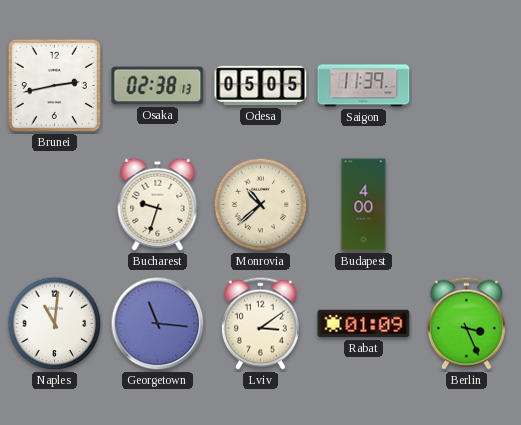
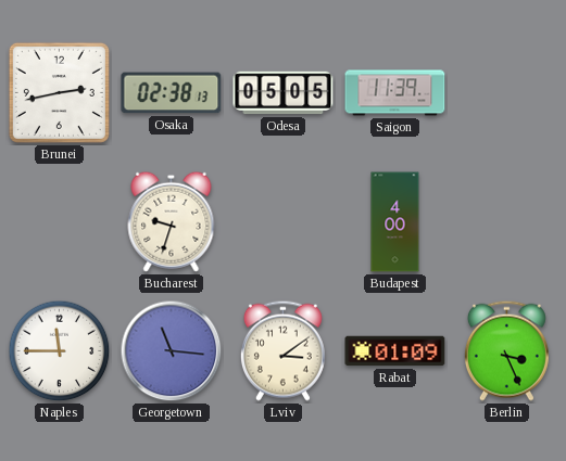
Monrovia: 10:38 -> none (261, 205)
Naples: 11:01 -> 11:45 (60, 351)
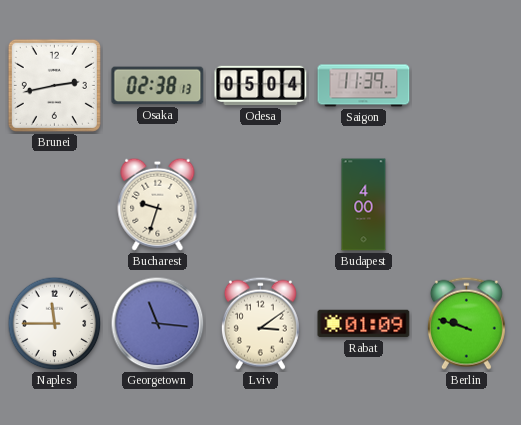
Odesa: 05:05 -> 05:04 (261, 86)
Berlin: 3:26 -> 9:48 (466, 323)
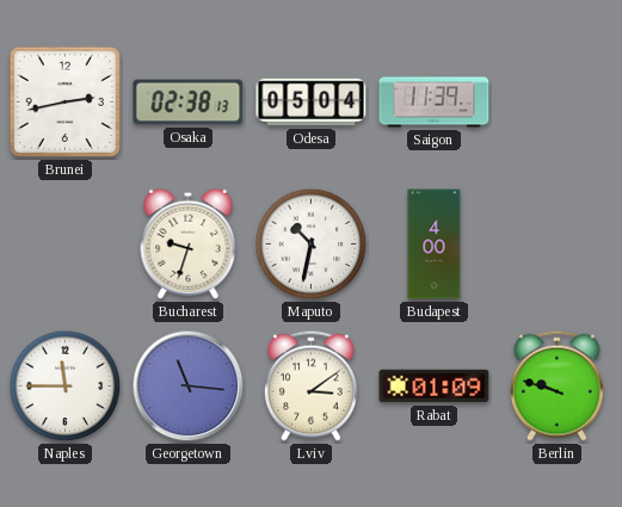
Maputo: none -> 10:32 (312, 245)
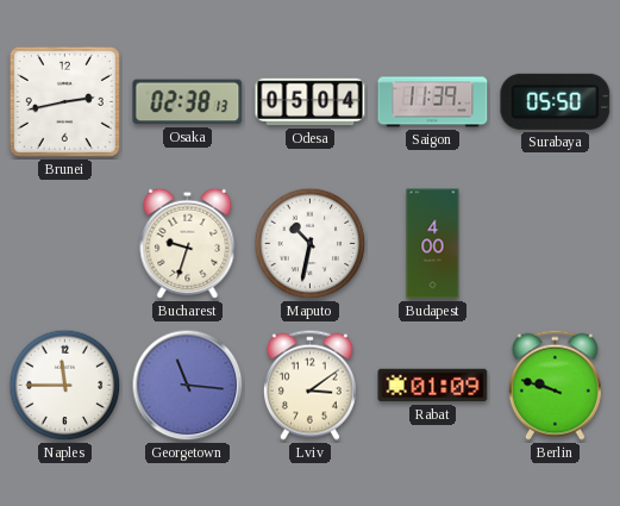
Surabaya: none -> 05:50 (556, 101)
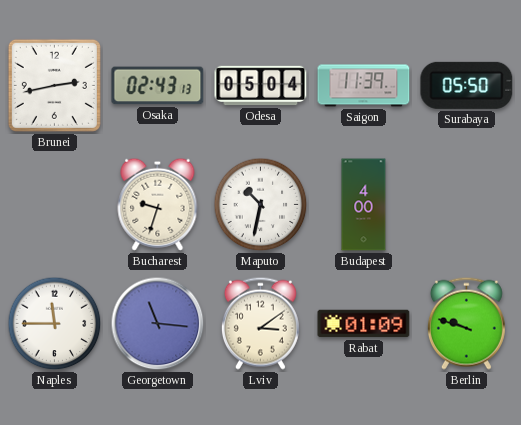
Osaka: 02:38 -> 02:43 (158, 86)
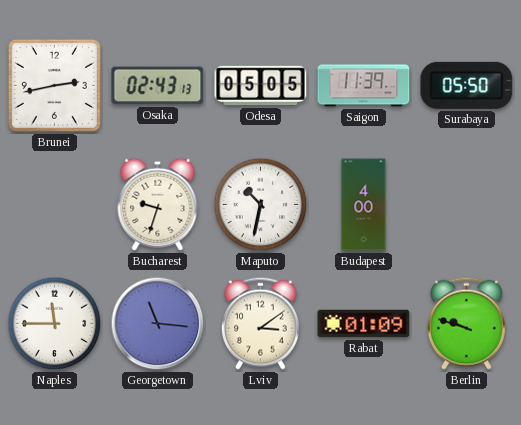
Odesa: 05:04 -> 05:05 (261, 86)
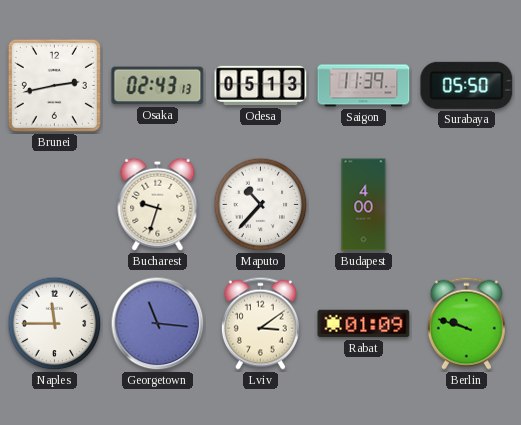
Odesa: 05:05 -> 05:13 (261, 86)
Maputo: 10:32 -> 10:37 (261, 205)
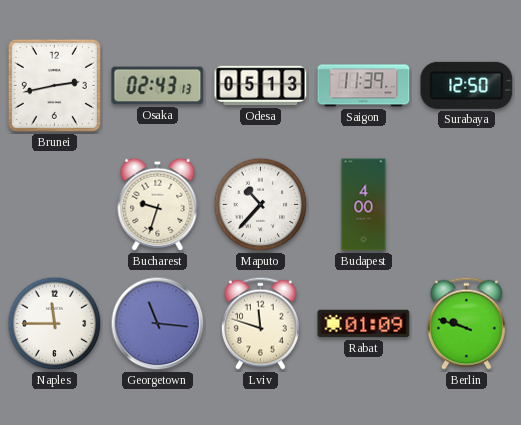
Surabaya: 05:50 -> 12:50 (467, 85)
Lviv: 3:09 -> 11:48 (260, 323)
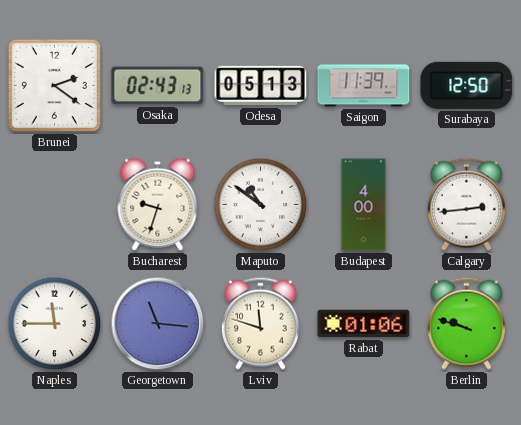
Brunei: 2:43 -> 2:21 (54, 85)
Maputo: 10:37 -> 10:51 (261, 205)
Calgary: none -> 2:44 (466, 204)
Rabat: 01:09 -> 01:06 (364, 324)
